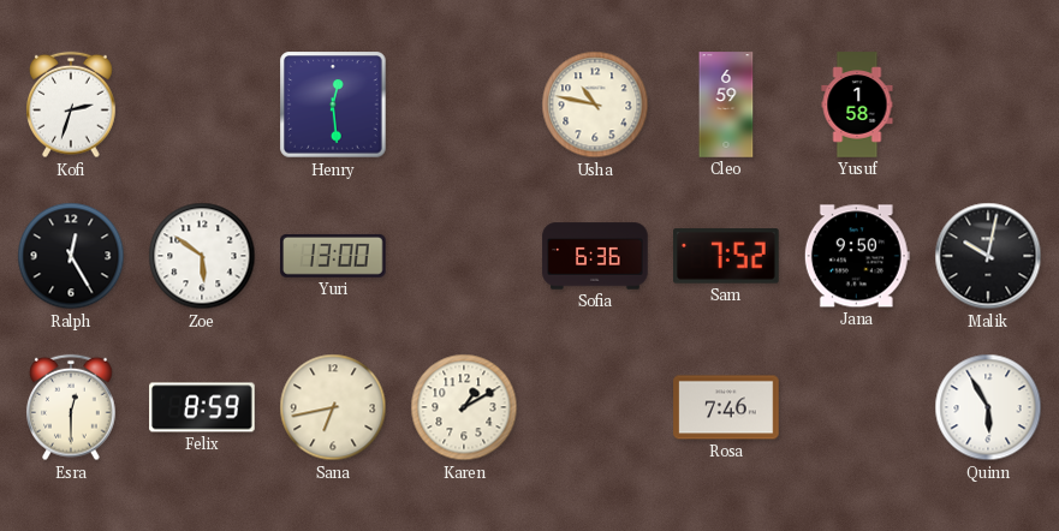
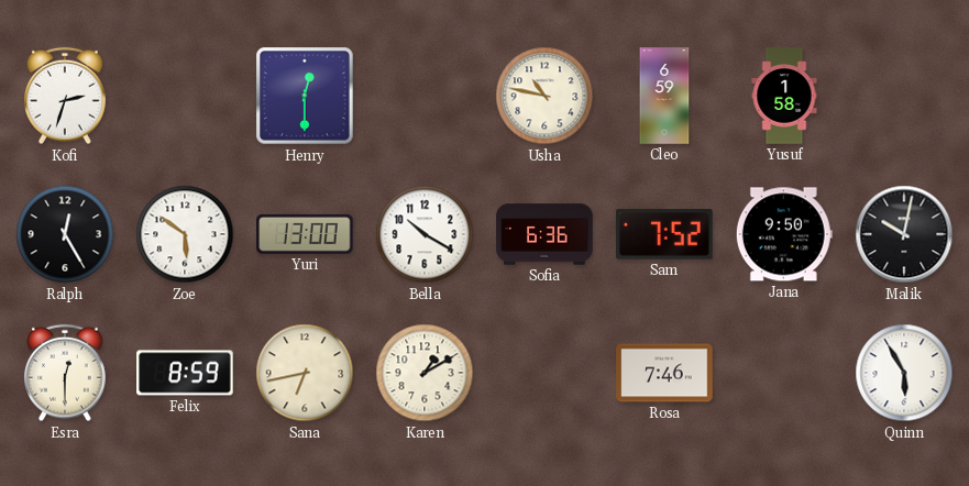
Henry: 12:29 -> 12:30 (305, 96)
Bella: none -> 10:20 (425, 234)
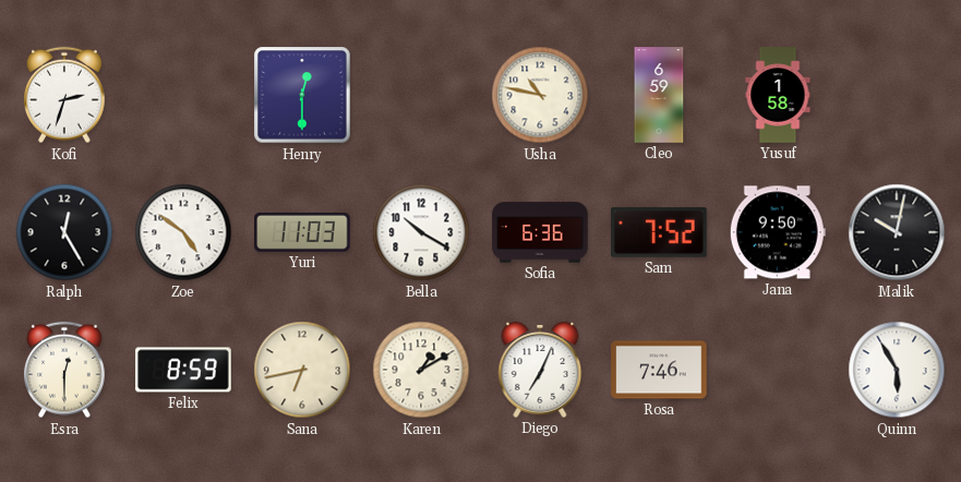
Zoe: 5:51 -> 4:51 (183, 232)
Yuri: 13:00 -> 11:03 (302, 232)
Diego: none -> 7:04 (540, 370)
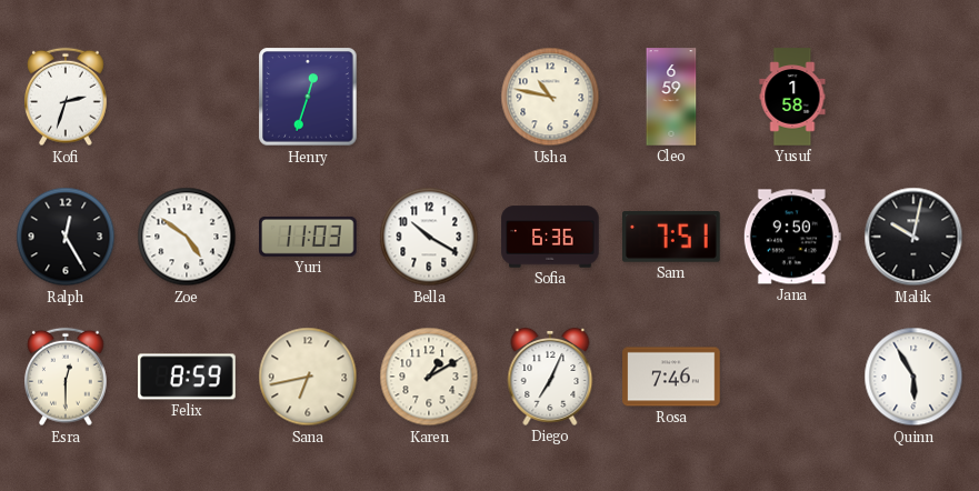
Henry: 12:30 -> 12:33 (308, 97)
Sam: 7:52 -> 7:51 (672, 237)
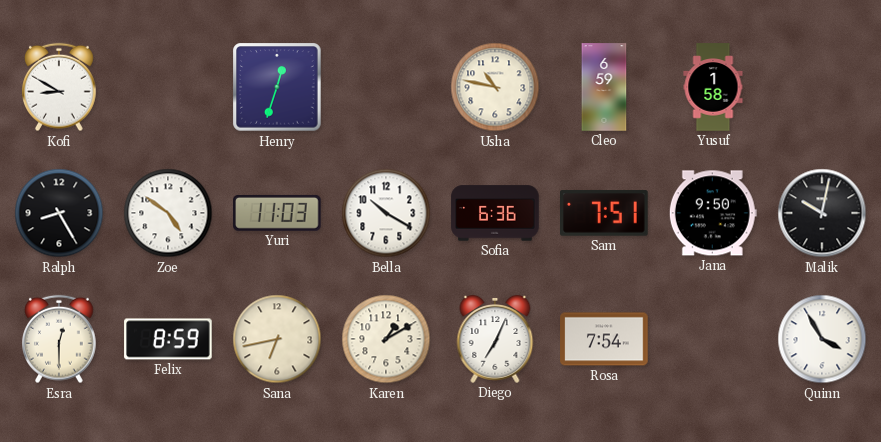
Kofi: 2:33 -> 8:50 (60, 87)
Ralph: 12:25 -> 8:25 (59, 213)
Rosa: 7:46 -> 7:54 (604, 339)
Quinn: 5:55 -> 3:55 (822, 339)
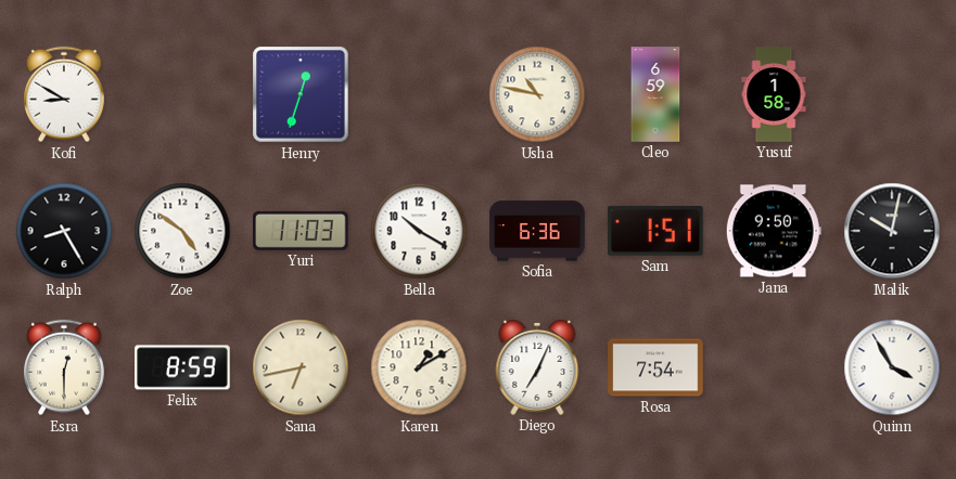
Sam: 7:51 -> 1:51 (657, 231)
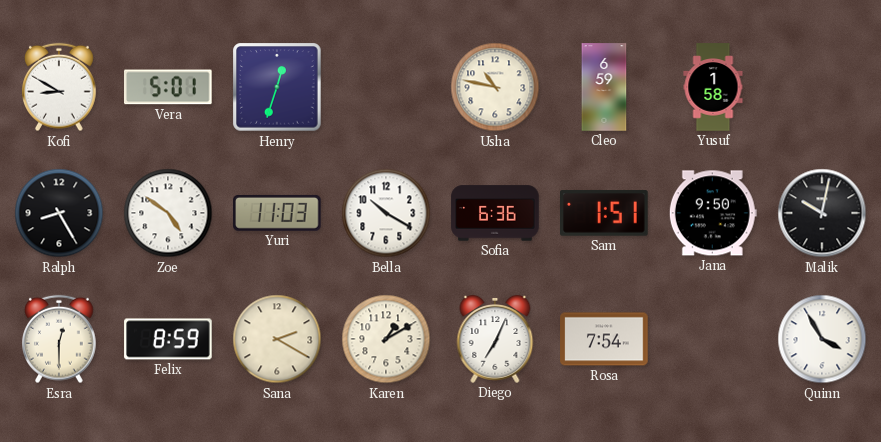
Vera: none -> 5:01 (169, 87)
Sana: 6:43 -> 2:20 (277, 339)
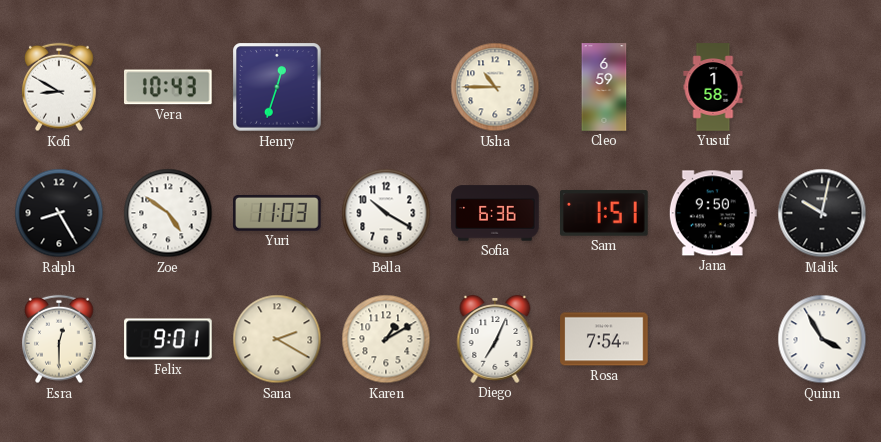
Vera: 5:01 -> 10:43 (169, 87)
Usha: 10:47 -> 10:45 (495, 87)
Felix: 8:59 -> 9:01 (168, 339)
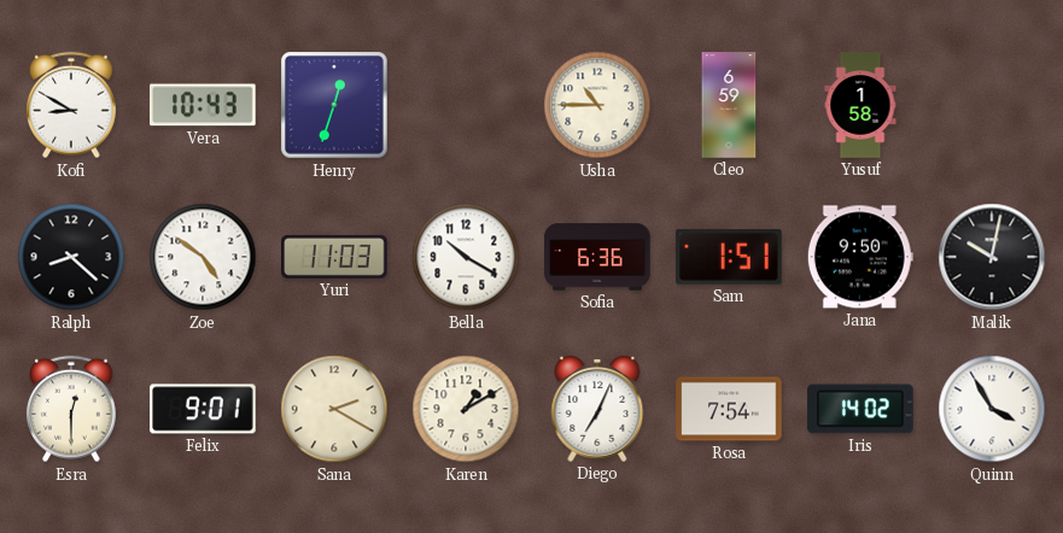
Ralph: 8:25 -> 8:22 (71, 257)
Iris: none -> 14:02 (860, 409)
